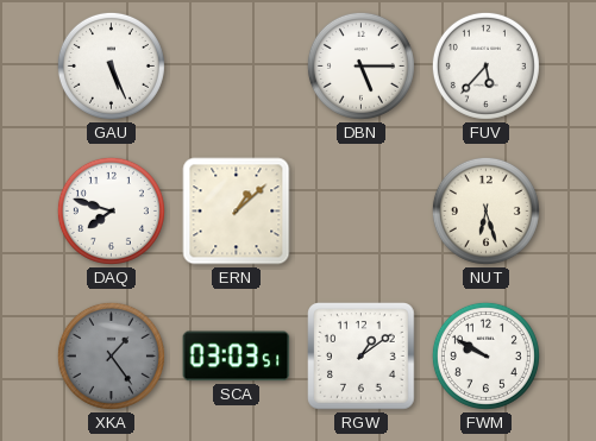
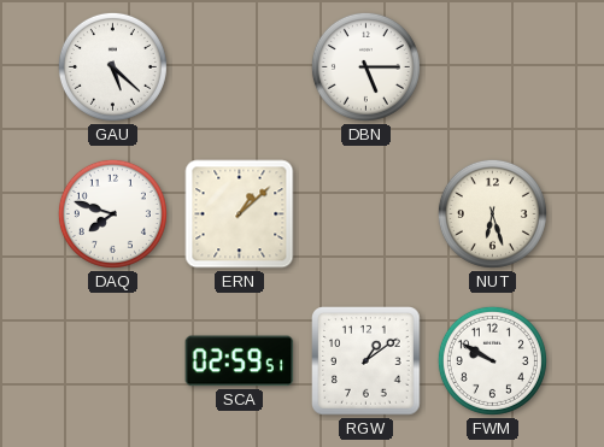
GAU: 5:26 -> 5:22 (112, 66)
FUV: 5:37 -> none (485, 65)
XKA: 1:24 -> none (111, 355)
SCA: 03:03 -> 02:59 (240, 361)
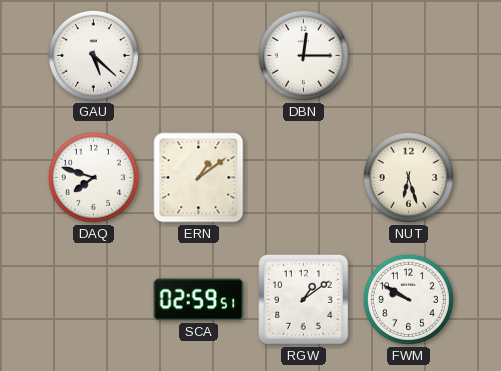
DBN: 5:15 -> 12:15 (303, 55)
ERN: 1:08 -> 1:09 (199, 178)
